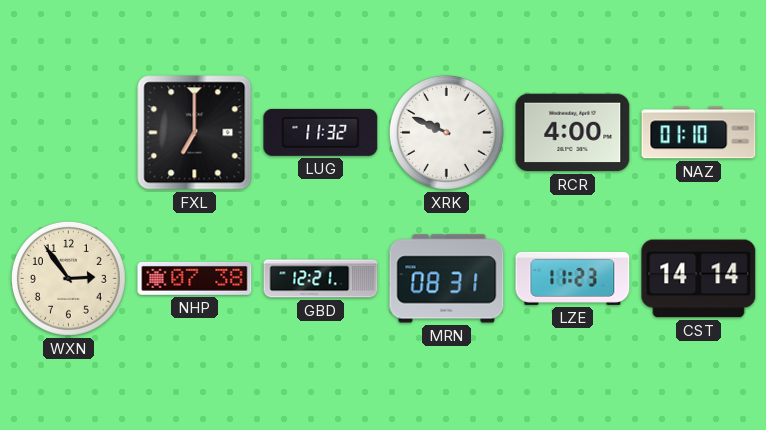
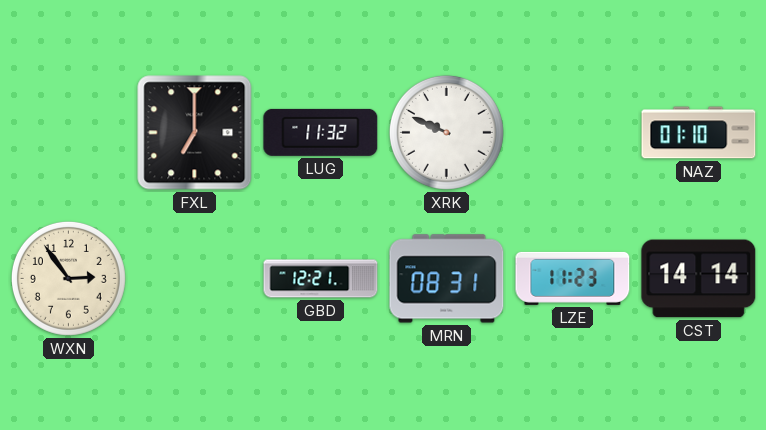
RCR: 4:00 -> none (573, 133)
NHP: 07:38 -> none (195, 278)
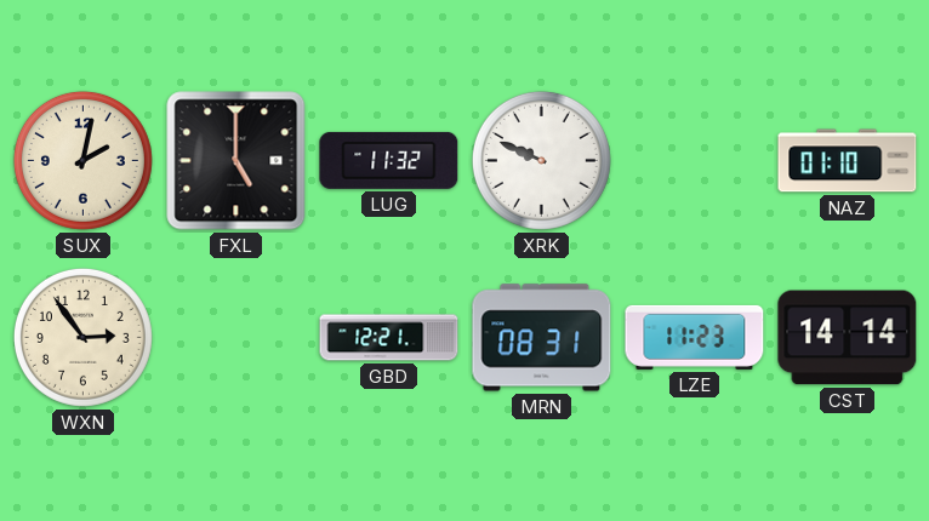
SUX: none -> 2:02 (82, 160)
FXL: 7:00 -> 5:00 (236, 161)
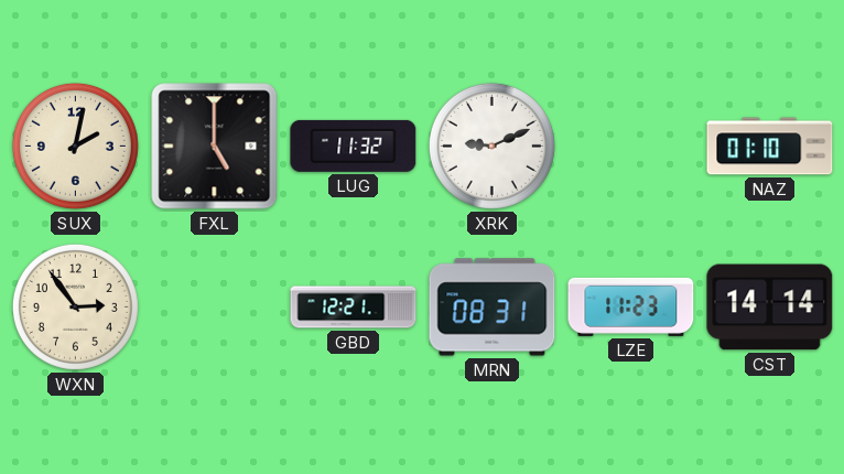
XRK: 9:49 -> 9:11 (491, 146)
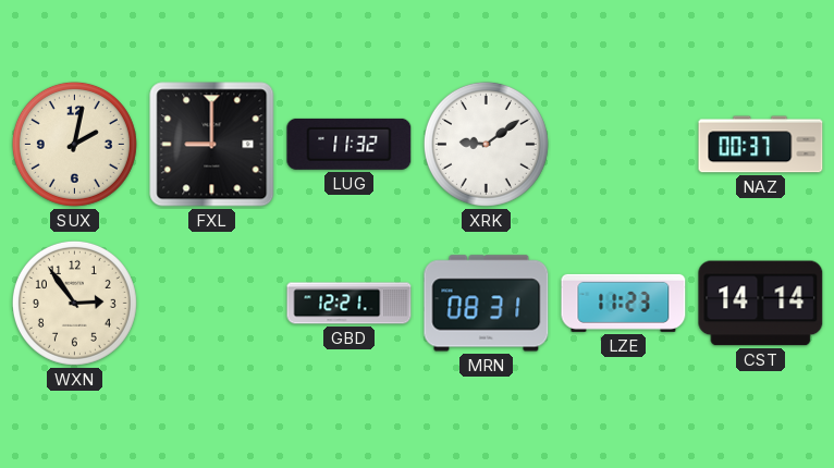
FXL: 5:00 -> 9:00 (212, 145)
XRK: 9:11 -> 9:09 (486, 144)
NAZ: 01:10 -> 00:37 (761, 145)
